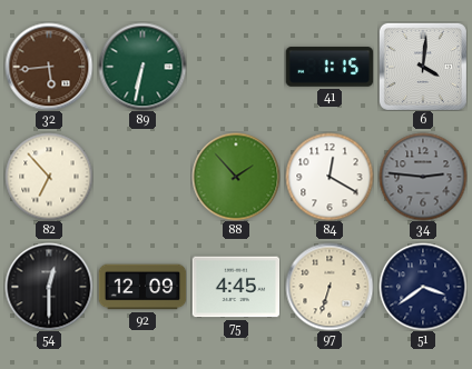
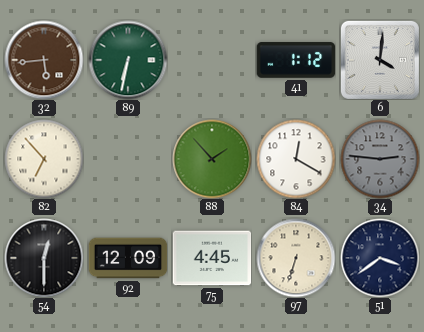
41: 1:15 -> 1:12 (296, 60)
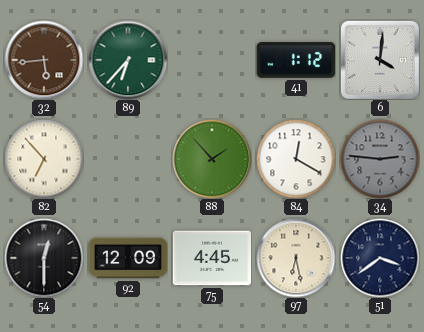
89: 6:32 -> 6:37 (128, 60)
97: 6:33 -> 6:28 (296, 258)
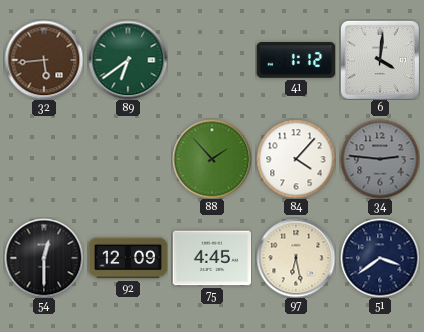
89: 6:37 -> 6:39 (128, 60)
82: 6:53 -> none (44, 159)
84: 12:20 -> 4:07 (296, 159)
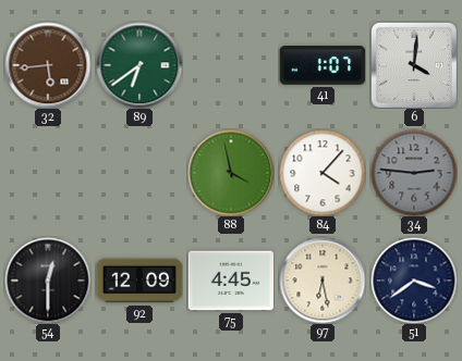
41: 1:12 -> 1:07 (323, 65)
88: 1:53 -> 3:58 (231, 173)
